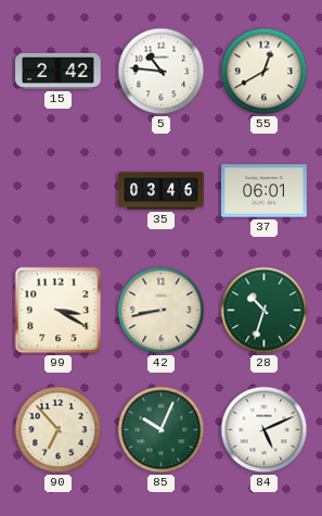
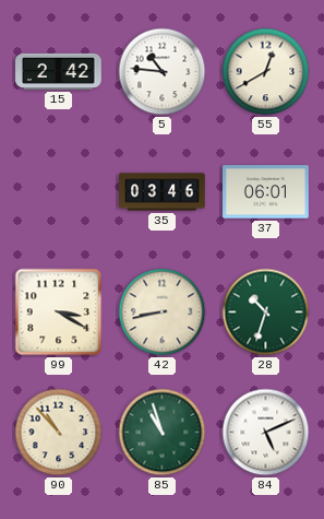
90: 6:53 -> 10:53 (59, 433)
85: 10:04 -> 10:57 (163, 433)
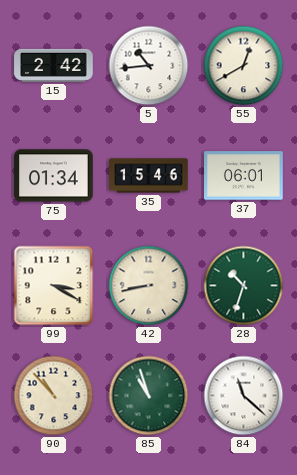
5: 10:46 -> 10:44 (149, 66)
75: none -> 01:34 (54, 176)
35: 03:46 -> 15:46 (149, 176)
84: 5:11 -> 11:22 (244, 396)
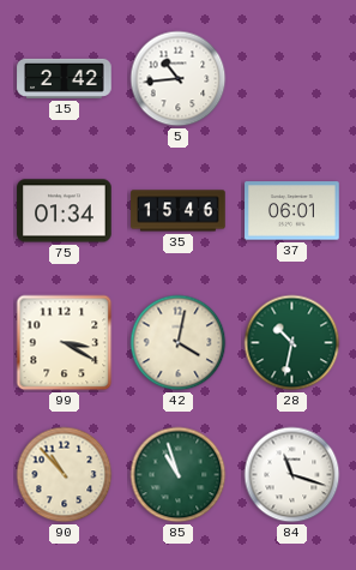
55: 12:40 -> none (244, 66)
42: 8:43 -> 4:02 (179, 343)
28: 10:33 -> 10:32 (292, 343)
84: 11:22 -> 11:18 (292, 475)
